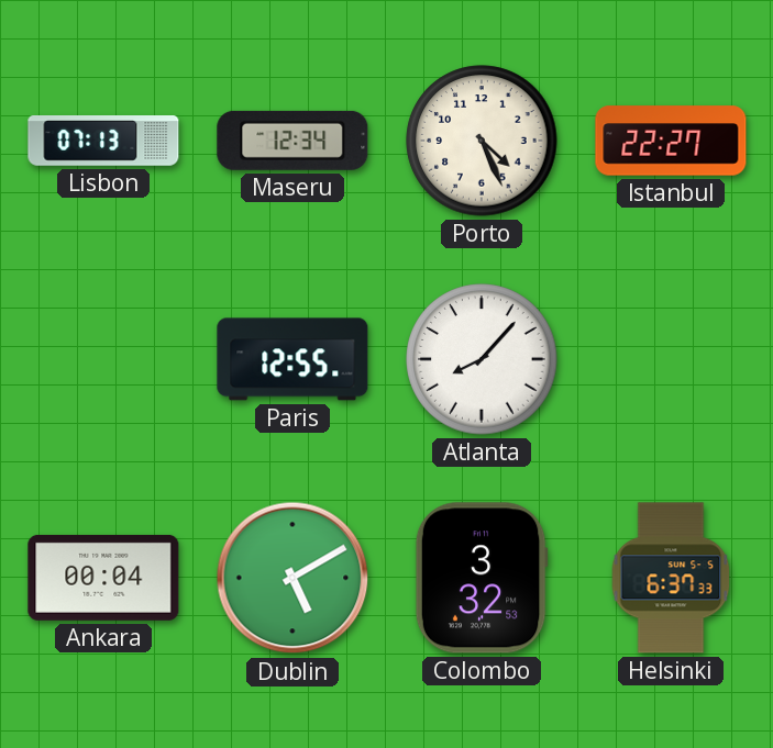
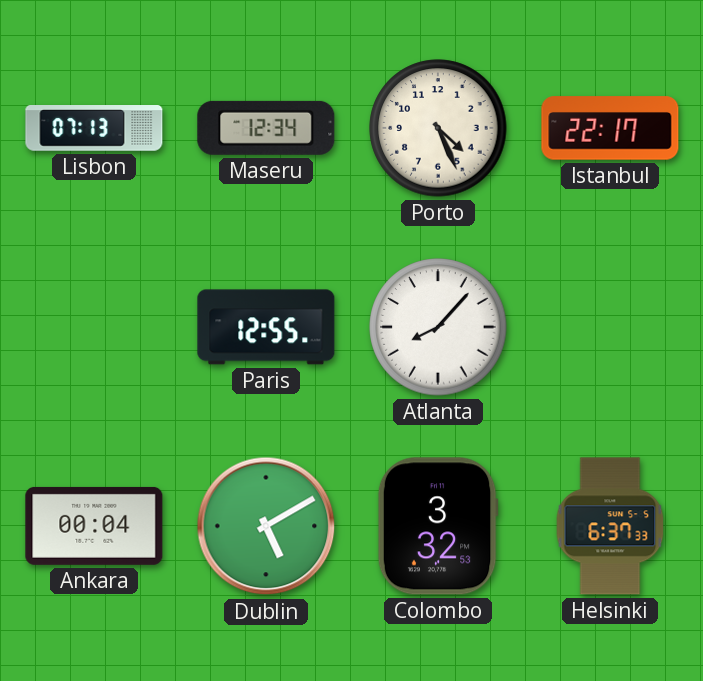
Istanbul: 22:27 -> 22:17 (610, 128)
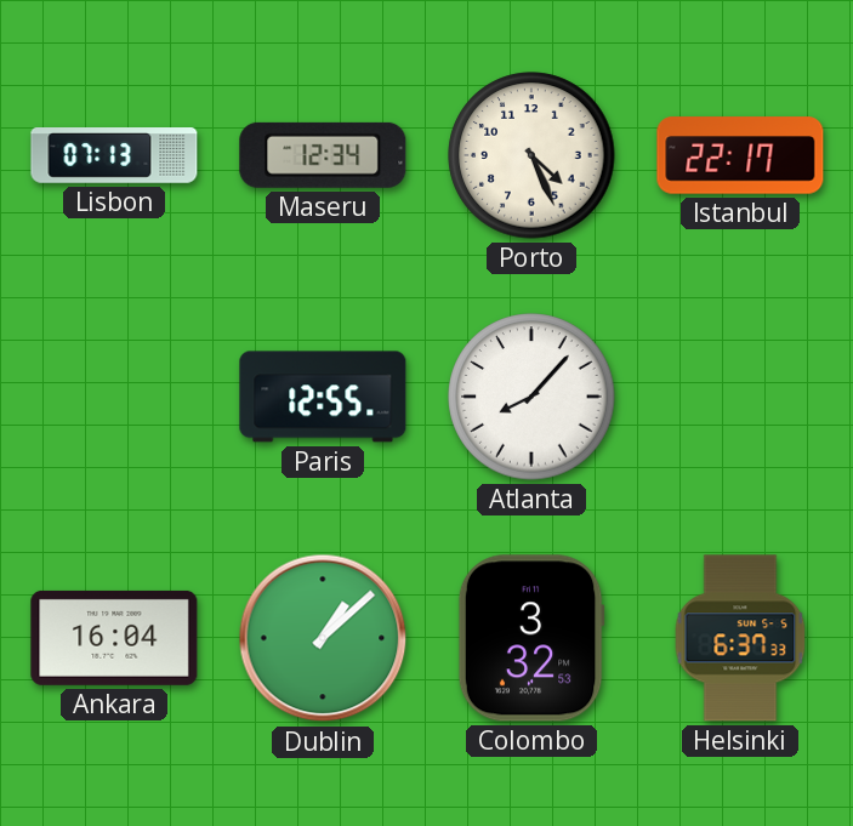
Ankara: 00:04 -> 16:04 (114, 638)
Dublin: 5:10 -> 1:08 (323, 638)
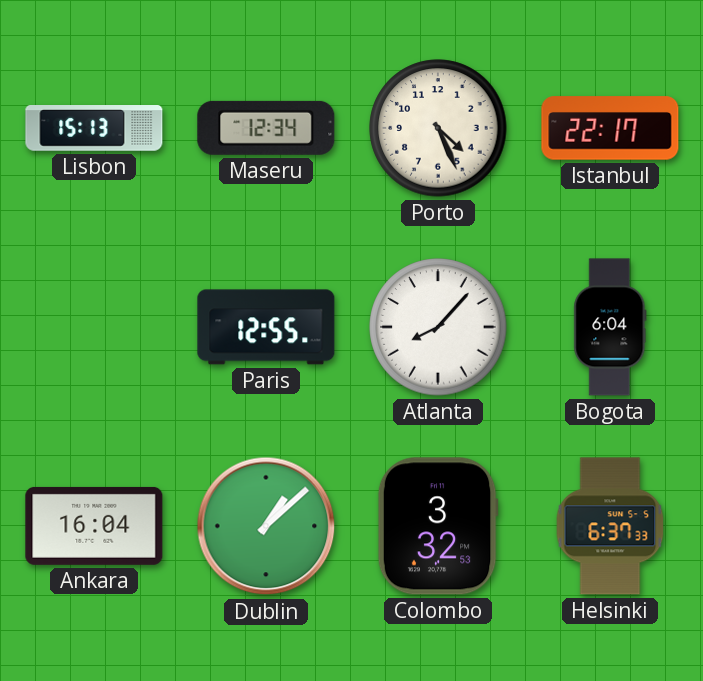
Lisbon: 07:13 -> 15:13 (94, 128)
Bogota: none -> 6:04 (610, 327)
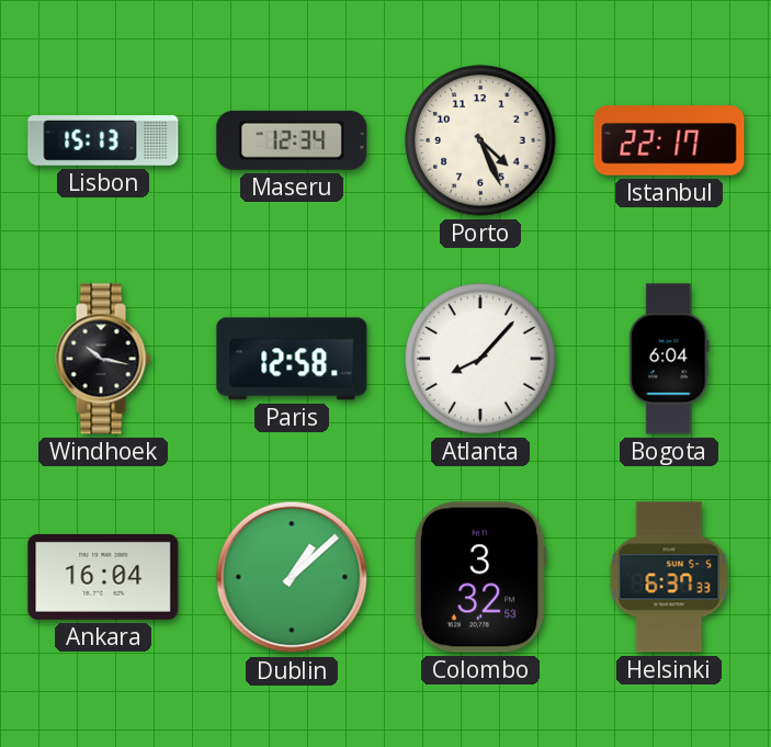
Windhoek: none -> 10:17 (103, 359)
Paris: 12:55 -> 12:58 (292, 359)
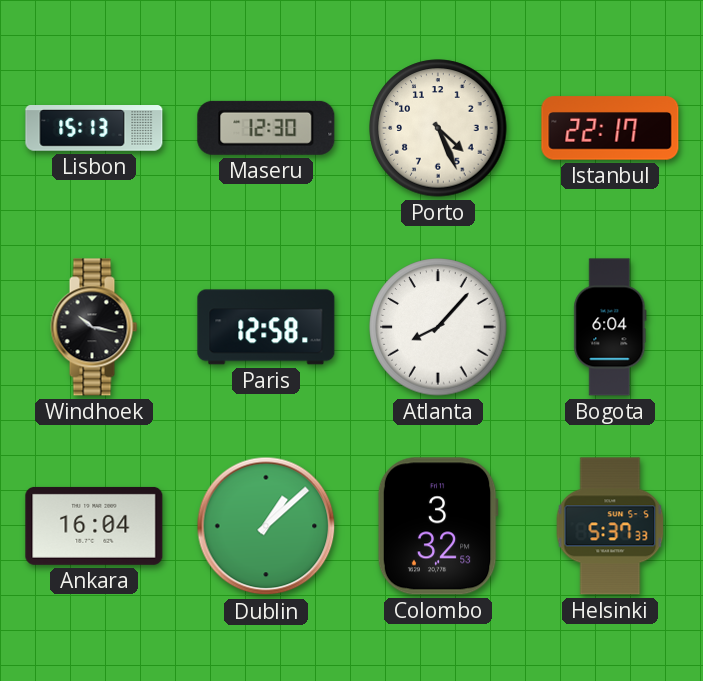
Maseru: 12:34 -> 12:30 (266, 128)
Helsinki: 6:37 -> 5:37 (610, 526)
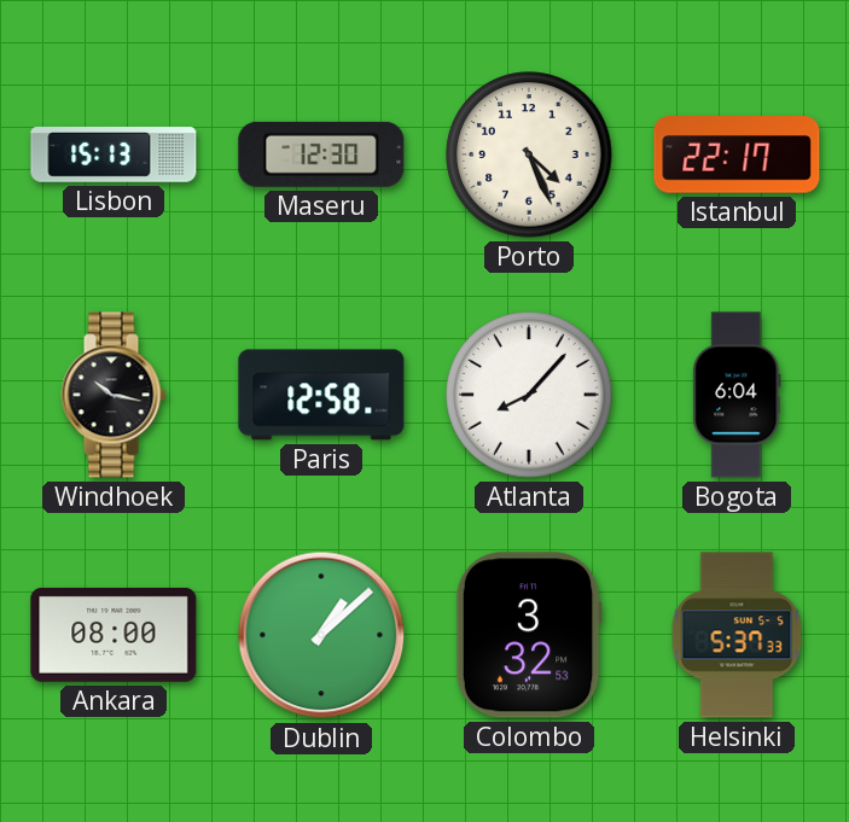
Ankara: 16:04 -> 08:00 (114, 635)
